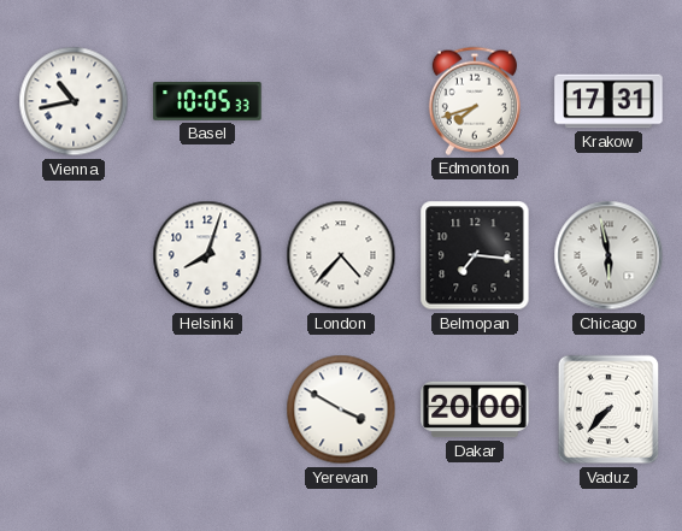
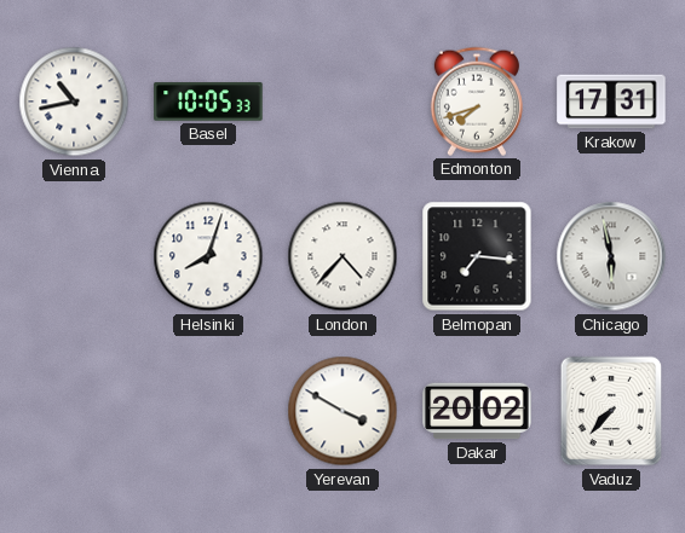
Dakar: 20:00 -> 20:02 (477, 411)
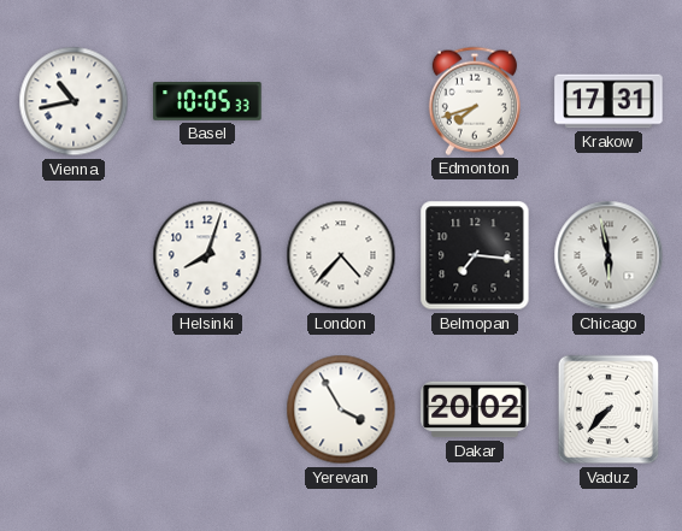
Yerevan: 3:50 -> 3:55 (341, 409)
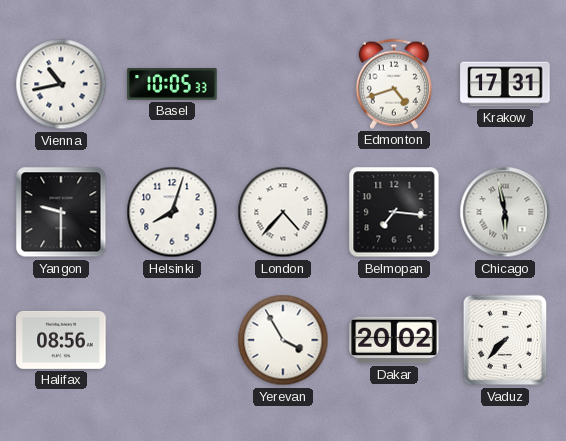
Edmonton: 7:42 -> 4:42 (394, 84)
Yangon: none -> 9:30 (61, 212)
Halifax: none -> 08:56 (61, 340)
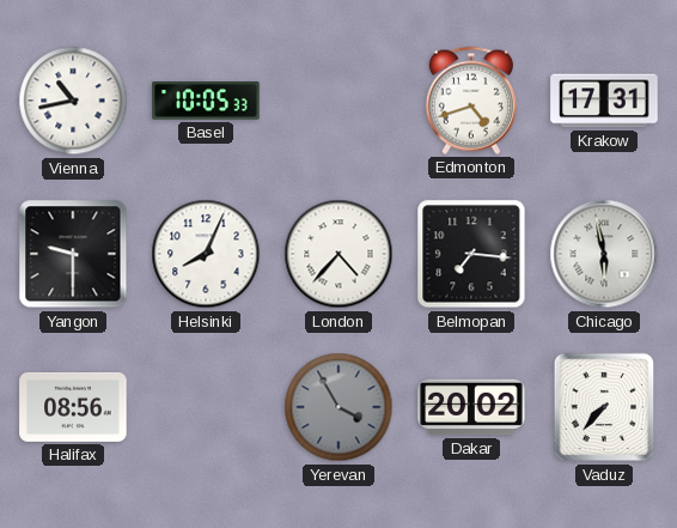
Helsinki: 8:03 -> 8:04 (206, 254)
Yerevan dial: white -> grey (338, 407)
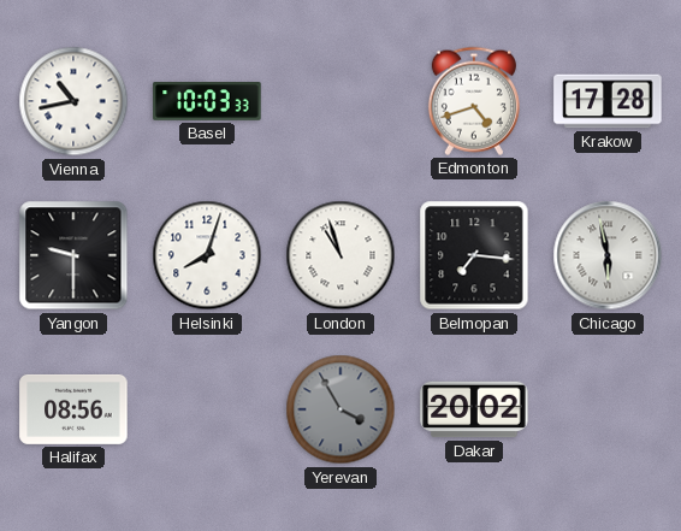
Basel: 10:05 -> 10:03 (207, 101)
Krakow: 17:31 -> 17:28 (608, 101)
Helsinki: 8:04 -> 8:03 (207, 255)
London: 4:37 -> 10:57 (340, 255)
Vaduz: 7:37 -> none (604, 407)
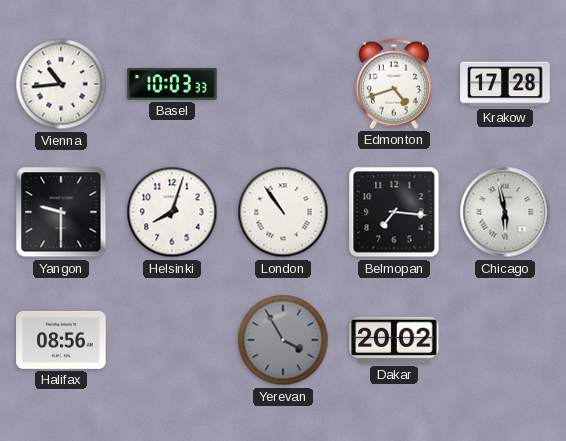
Vienna: 10:43 -> 10:44 (61, 84)
London: 10:57 -> 10:54 (283, 212)
